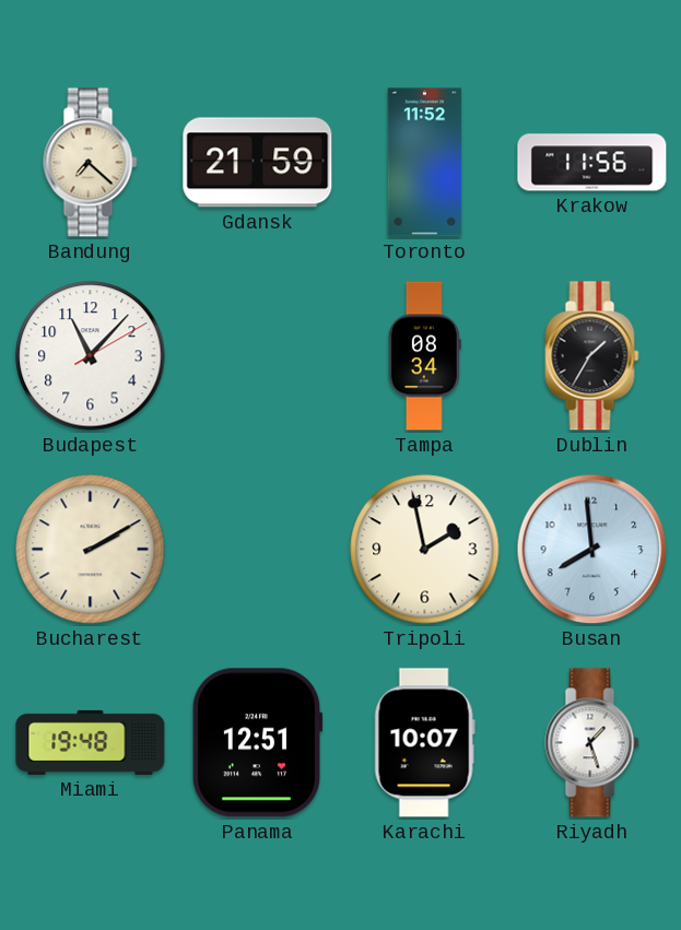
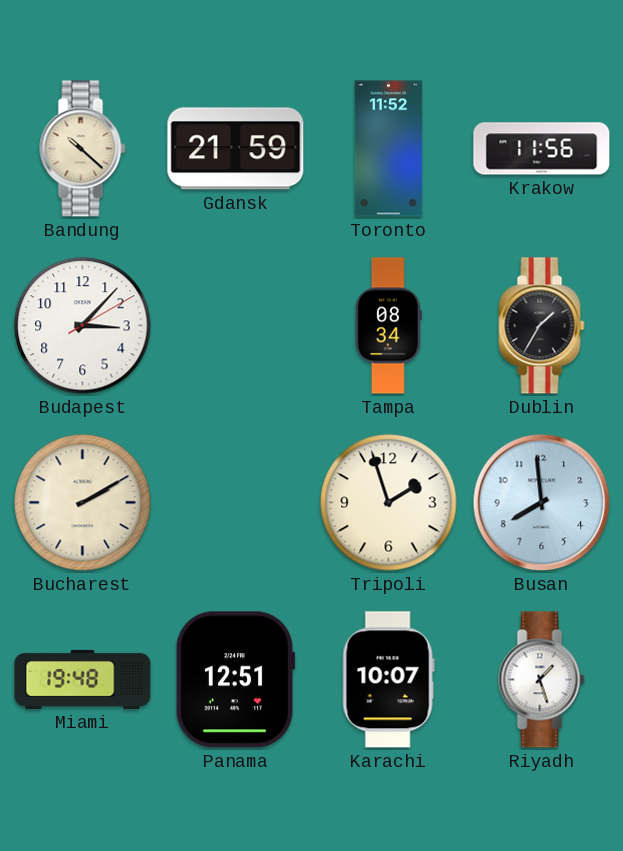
Bandung: 7:22 -> 10:22 (83, 149)
Budapest: 11:07 -> 3:07 (83, 326)
Tripoli: 1:58 -> 1:57 (389, 503)
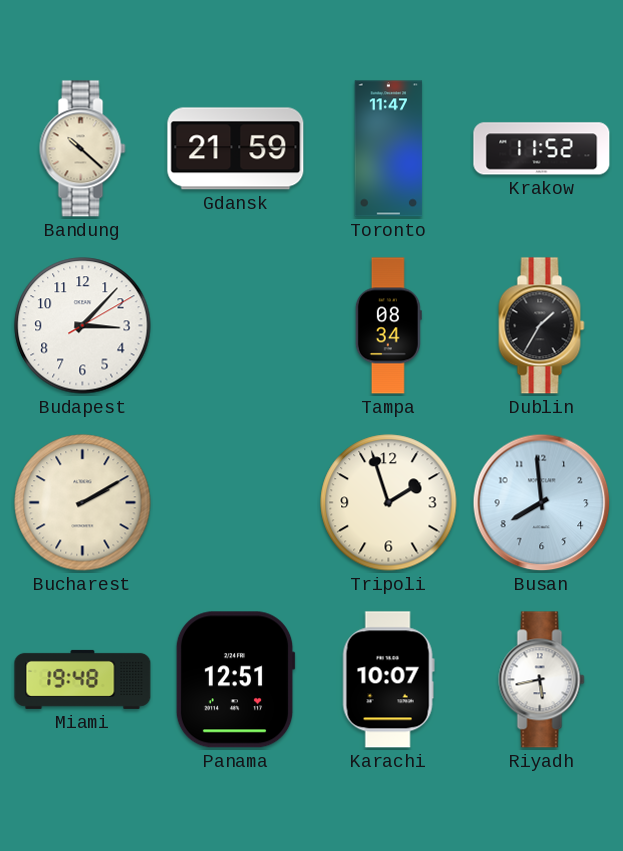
Toronto: 11:52 -> 11:47 (389, 149)
Krakow: 11:56 -> 11:52 (542, 149)
Riyadh: 1:27 -> 5:43 (542, 680)
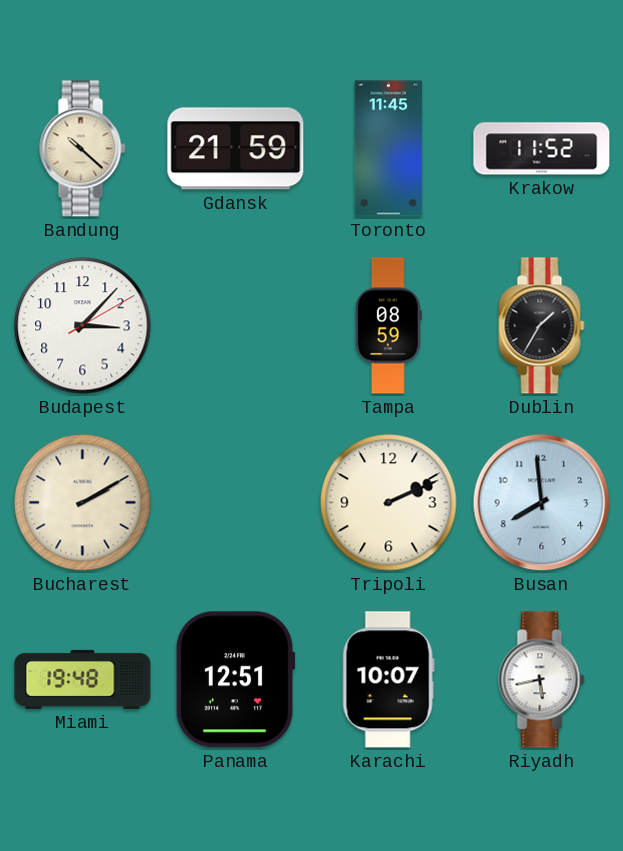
Toronto: 11:47 -> 11:45 (389, 149)
Tampa: 08:34 -> 08:59 (388, 326)
Tripoli: 1:57 -> 2:11 (389, 503)
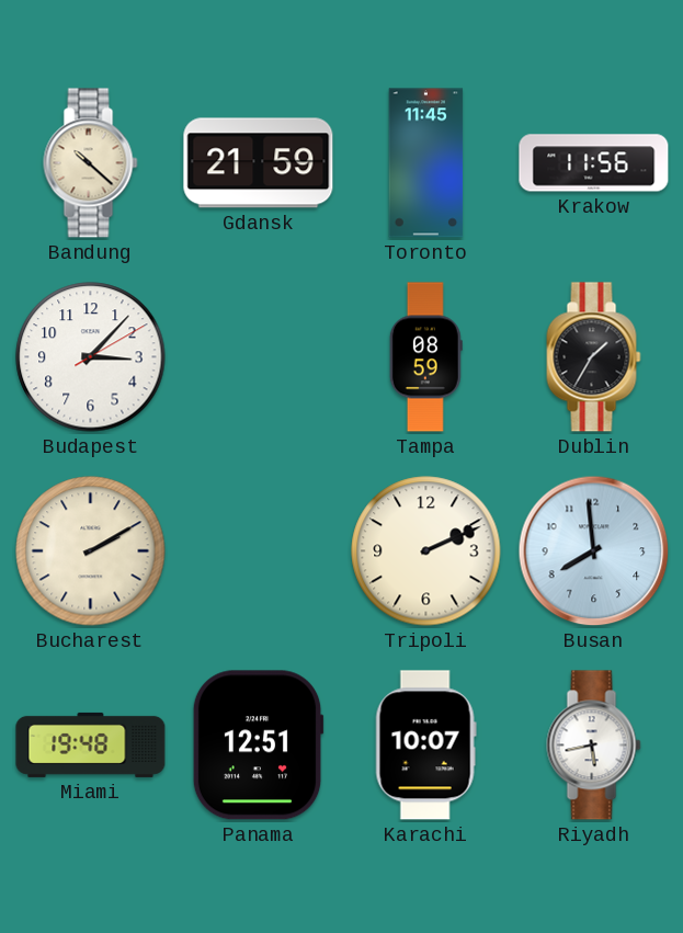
Krakow: 11:52 -> 11:56 (594, 163)
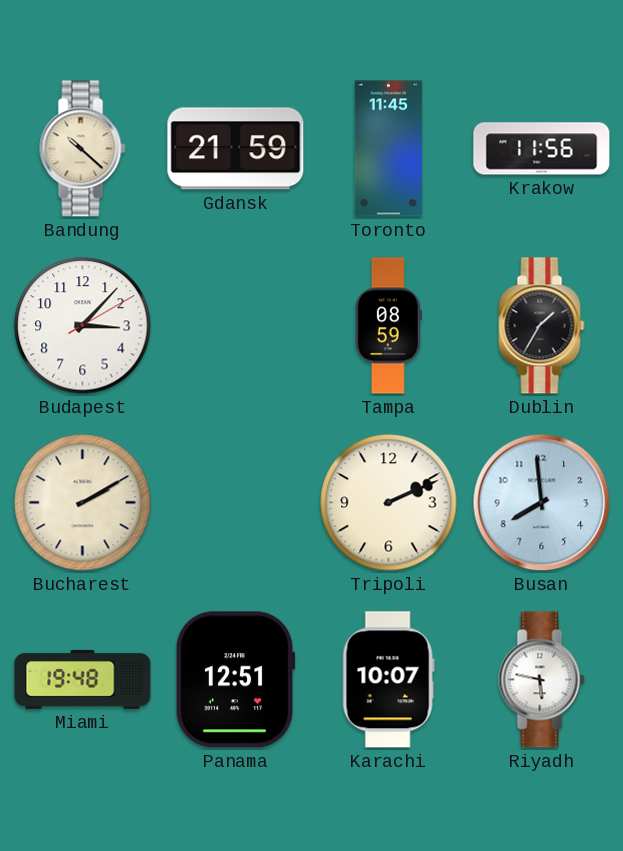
Riyadh: 5:43 -> 5:47 (542, 680)
